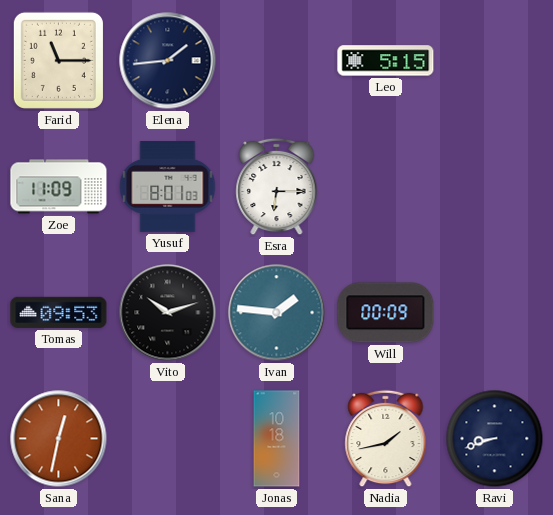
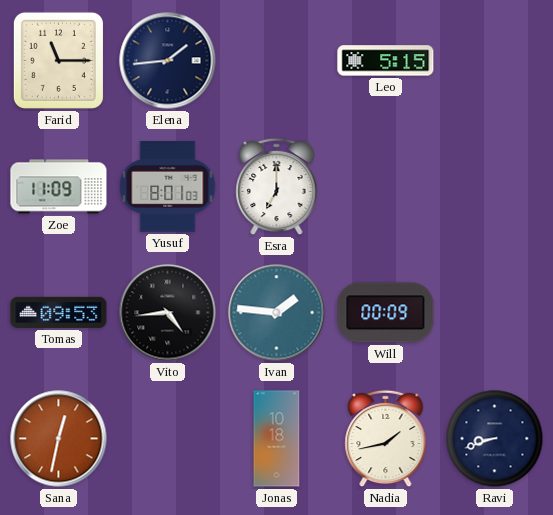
Esra: 6:15 -> 7:00 (277, 187)
Vito: 10:12 -> 4:44 (168, 313)
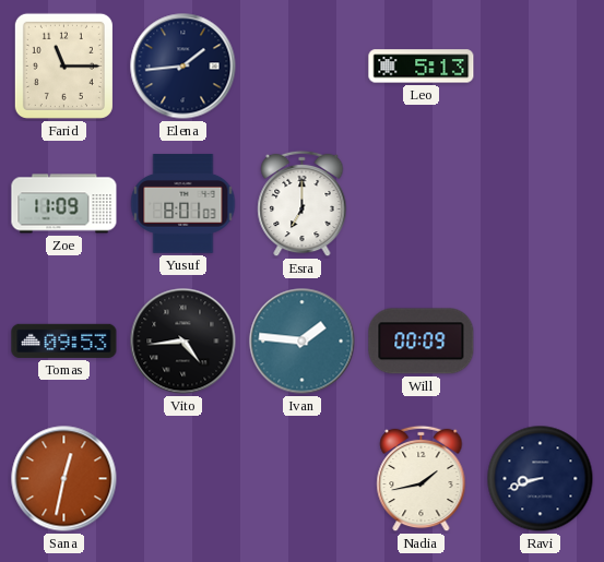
Leo: 5:15 -> 5:13 (422, 67)
Jonas: 10:18 -> none (277, 439)
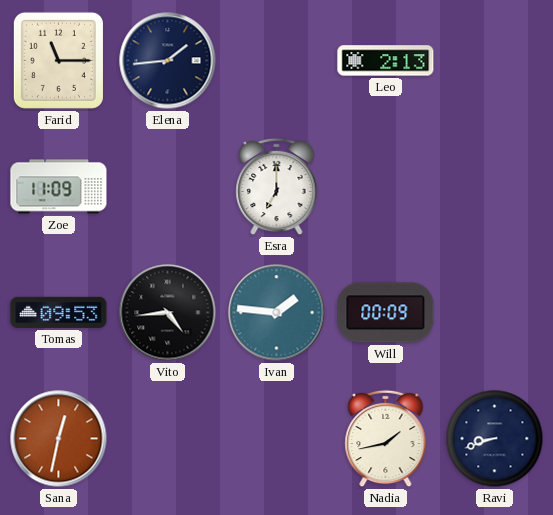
Leo: 5:13 -> 2:13 (386, 61)
Yusuf: 8:01 -> none (183, 204)
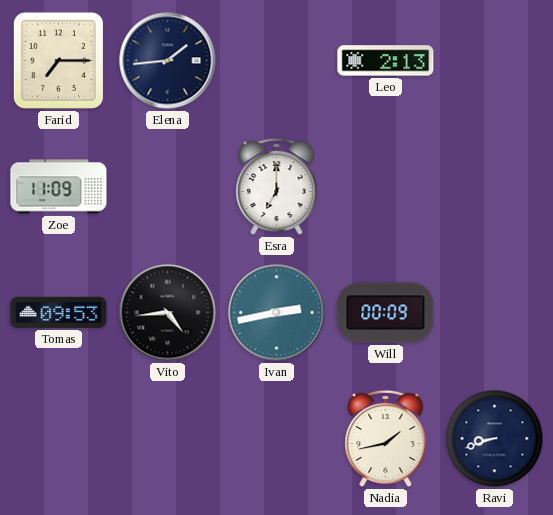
Farid: 11:15 -> 7:15 (58, 60)
Ivan: 1:46 -> 2:43 (277, 313)
Sana: 12:32 -> none (59, 439)
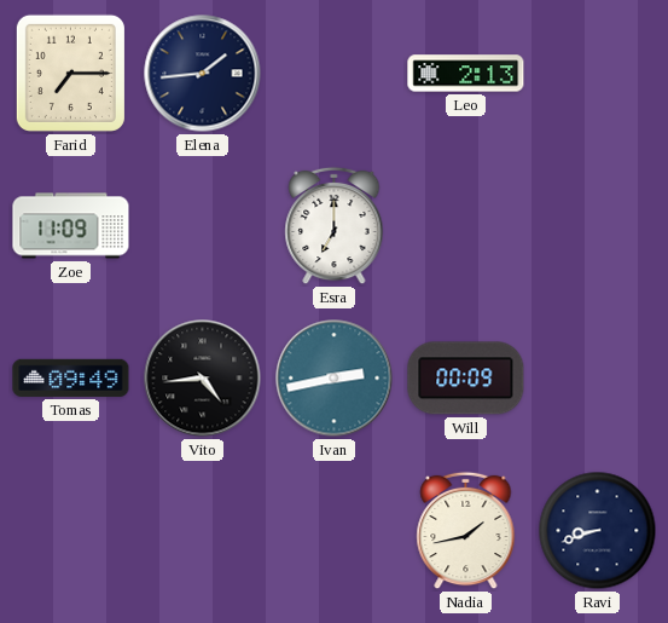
Tomas: 09:53 -> 09:49 (71, 377)
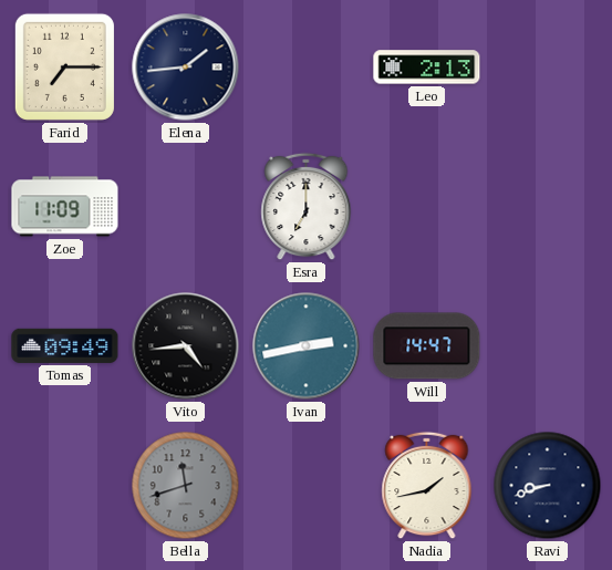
Will: 00:09 -> 14:47 (427, 346)
Bella: none -> 11:42 (186, 486)
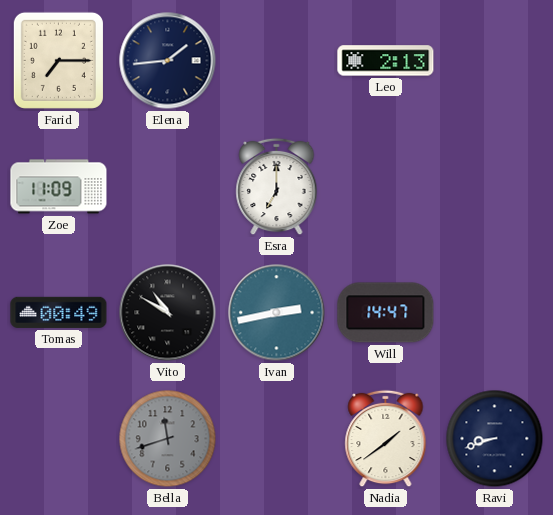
Tomas: 09:49 -> 00:49 (59, 312)
Vito: 4:44 -> 10:50 (168, 313)
Nadia: 1:43 -> 1:39 (386, 439)
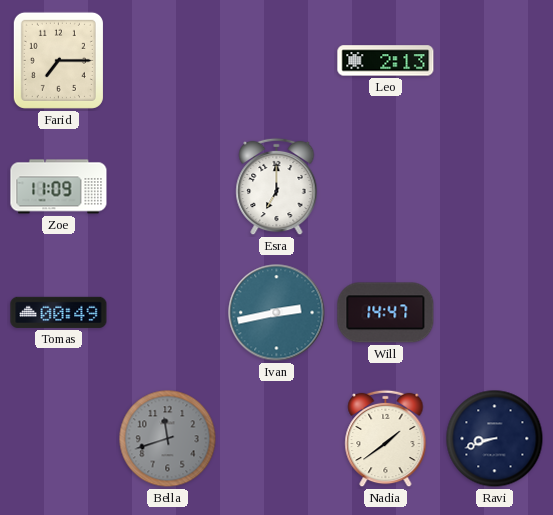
Elena: 1:44 -> none (168, 61)
Vito: 10:50 -> none (168, 313)
